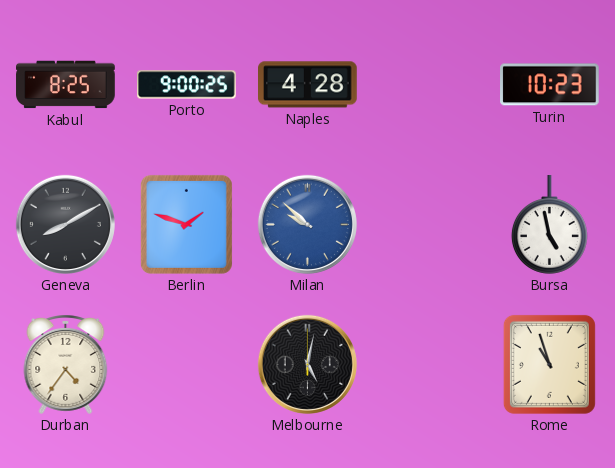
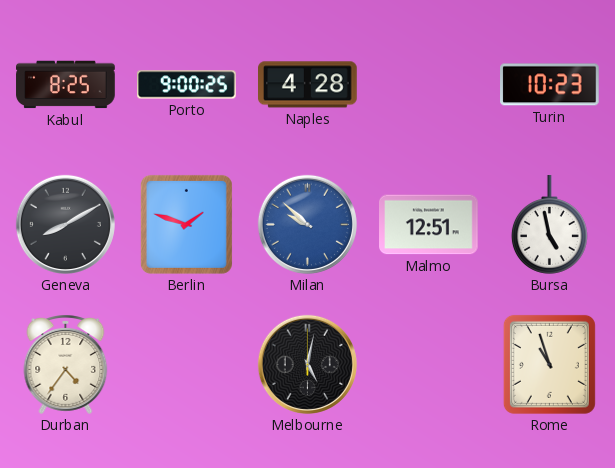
Malmo: none -> 12:51 (429, 225)
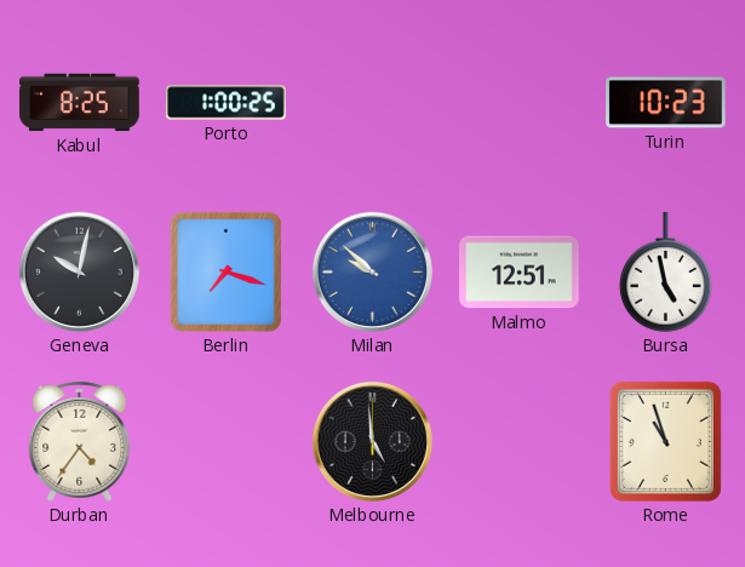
Porto: 9:00 -> 1:00 (227, 103)
Naples: 4:28 -> none (308, 85)
Geneva: 8:10 -> 10:02 (79, 271)
Berlin: 1:48 -> 7:18 (225, 271)
Melbourne: 5:02 -> 4:59 (372, 441)
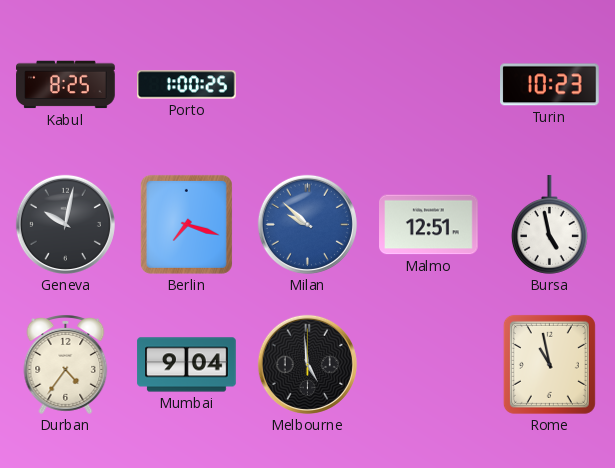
Mumbai: none -> 9:04 (187, 365)
Rome: 10:57 -> 10:58 (549, 364)
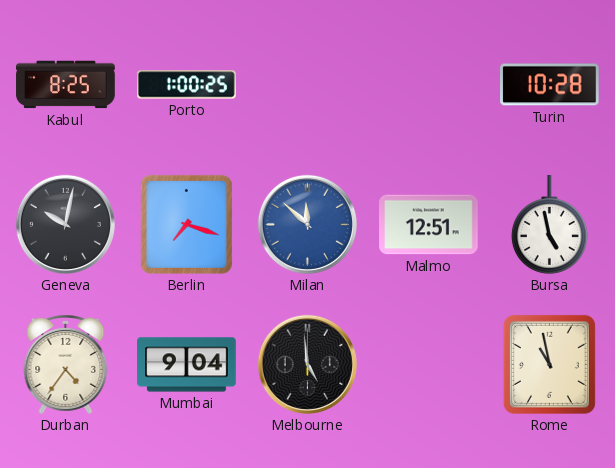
Turin: 10:23 -> 10:28 (550, 85)
Milan: 9:52 -> 11:52 (307, 224)
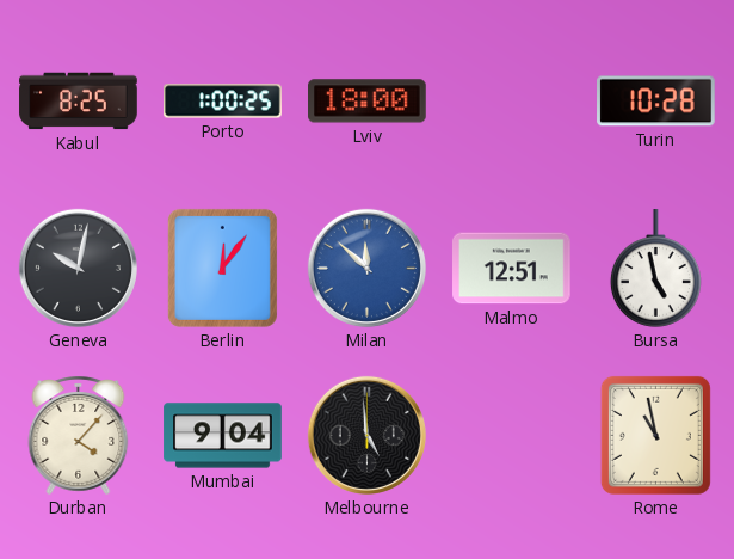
Lviv: none -> 18:00 (368, 102)
Berlin: 7:18 -> 12:06 (222, 268)
Durban: 4:36 -> 4:07 (79, 435)
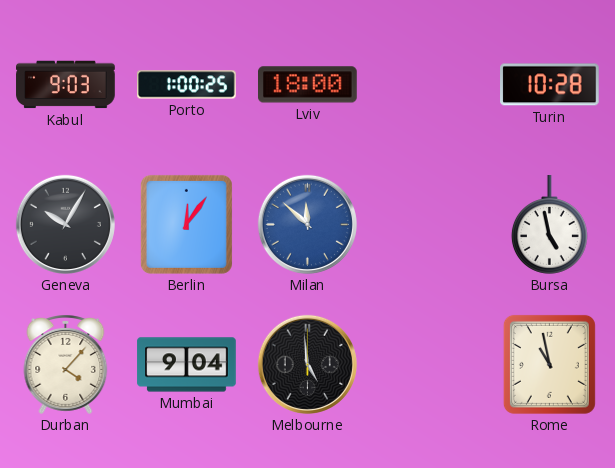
Kabul: 8:25 -> 9:03 (66, 85)
Geneva: 10:02 -> 10:05 (65, 224)
Malmo: 12:51 -> none (512, 269)
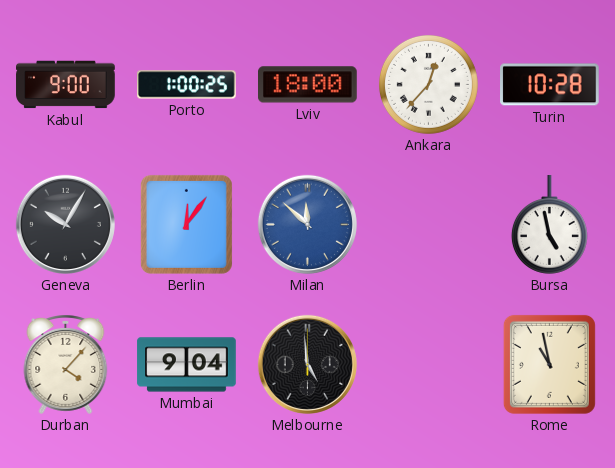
Kabul: 9:03 -> 9:00 (66, 85)
Ankara: none -> 12:37 (428, 84)
